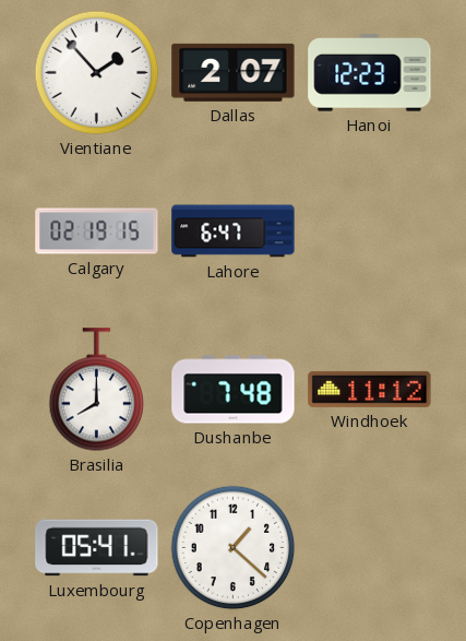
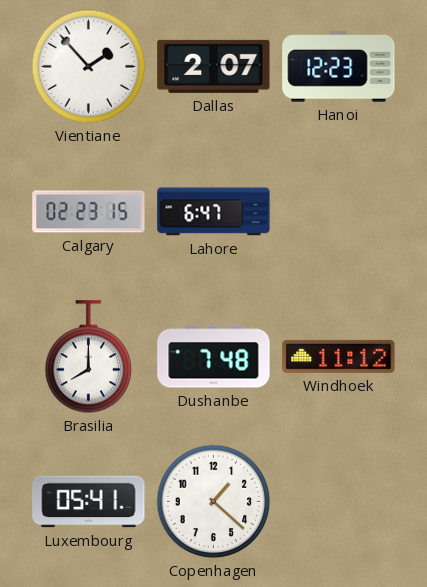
Calgary: 02:19 -> 02:23 (89, 212)
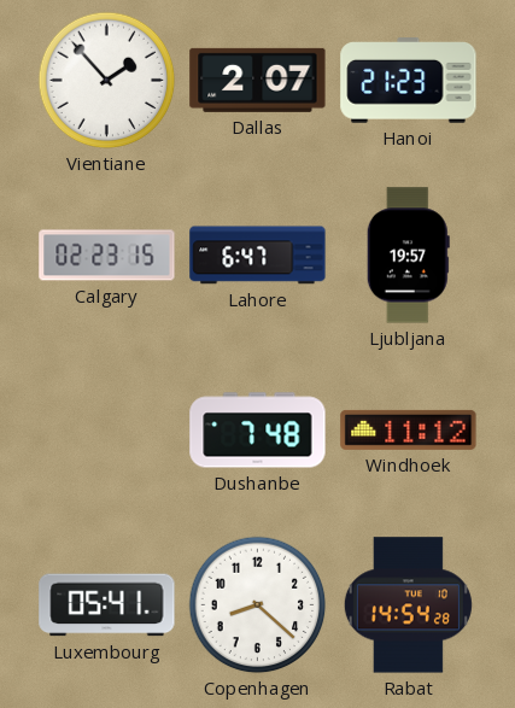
Hanoi: 12:23 -> 21:23 (409, 81)
Ljubljana: none -> 19:57 (408, 256)
Brasilia: 8:00 -> none (89, 357)
Copenhagen: 1:22 -> 8:22 (258, 605)
Rabat: none -> 14:54 (408, 605)
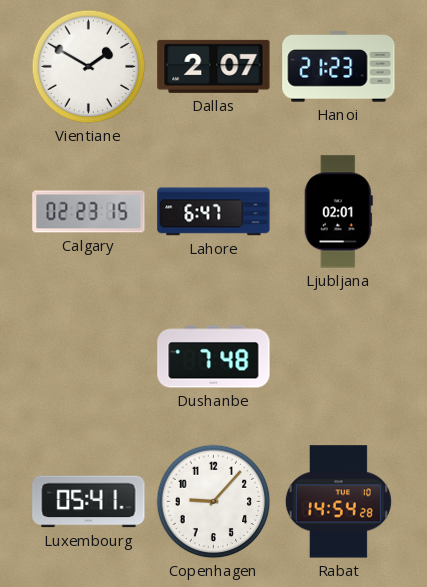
Vientiane: 1:53 -> 1:50 (89, 67)
Ljubljana: 19:57 -> 02:01 (338, 212)
Windhoek: 11:12 -> none (409, 429)
Copenhagen: 8:22 -> 9:07 (214, 502)
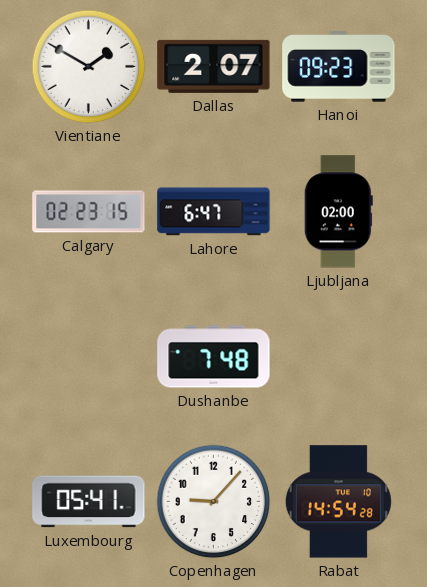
Hanoi: 21:23 -> 09:23 (339, 67)
Ljubljana: 02:01 -> 02:00 (338, 212)
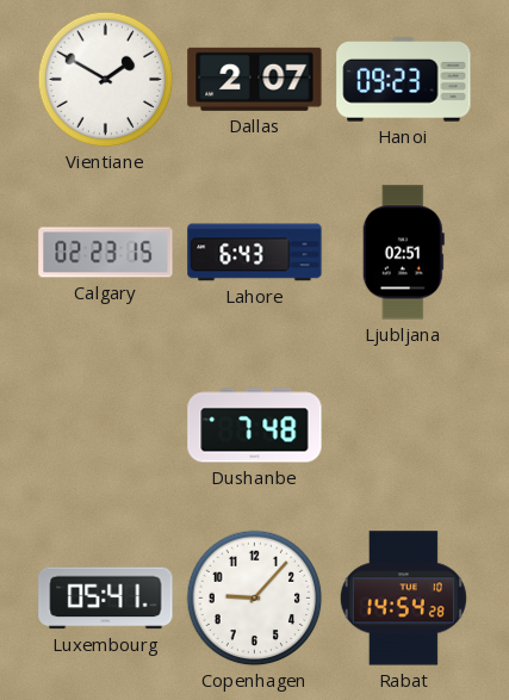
Lahore: 6:47 -> 6:43 (255, 253)
Ljubljana: 02:00 -> 02:51 (403, 253)
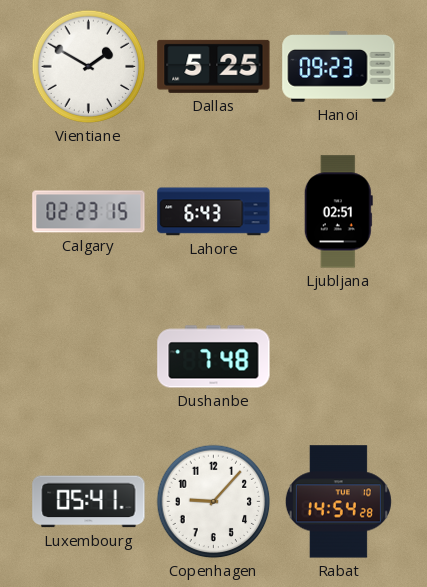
Dallas: 2:07 -> 5:25 (214, 66)
